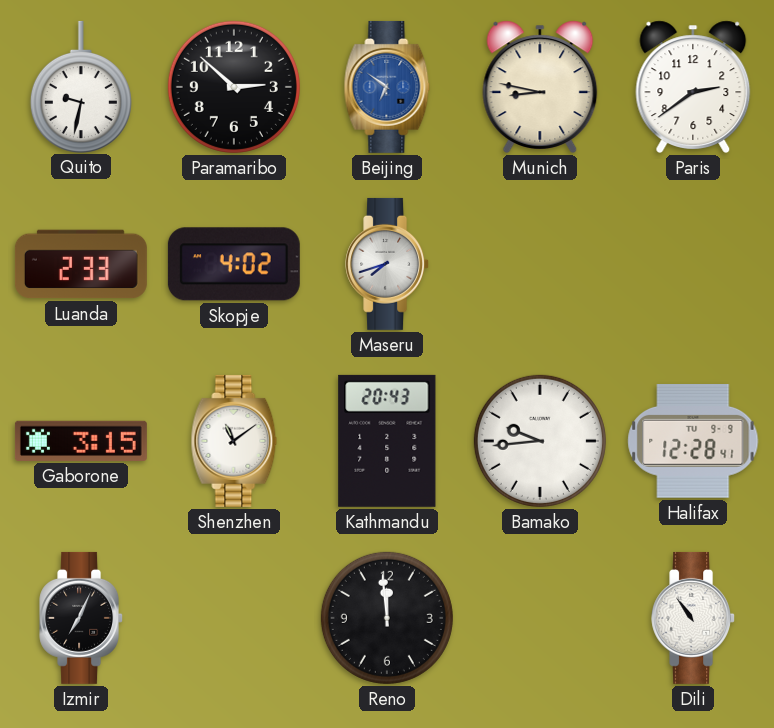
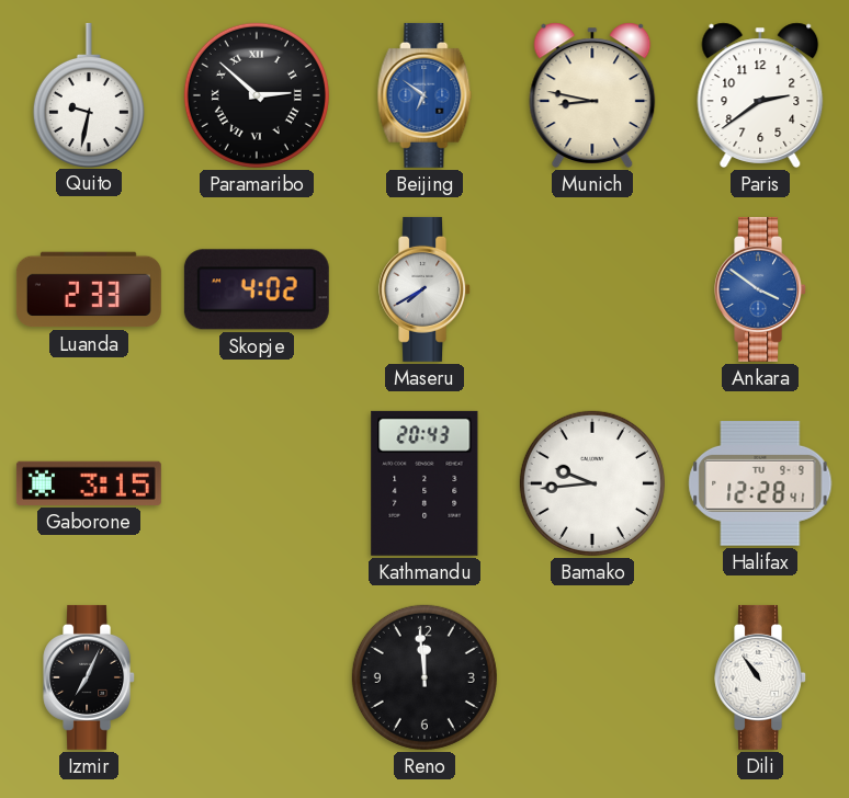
Paramaribo numerals: Arabic -> Roman (257, 95)
Maseru: 7:42 -> 7:40 (426, 289)
Ankara: none -> 3:51 (761, 289)
Shenzhen: 11:09 -> none (234, 441)
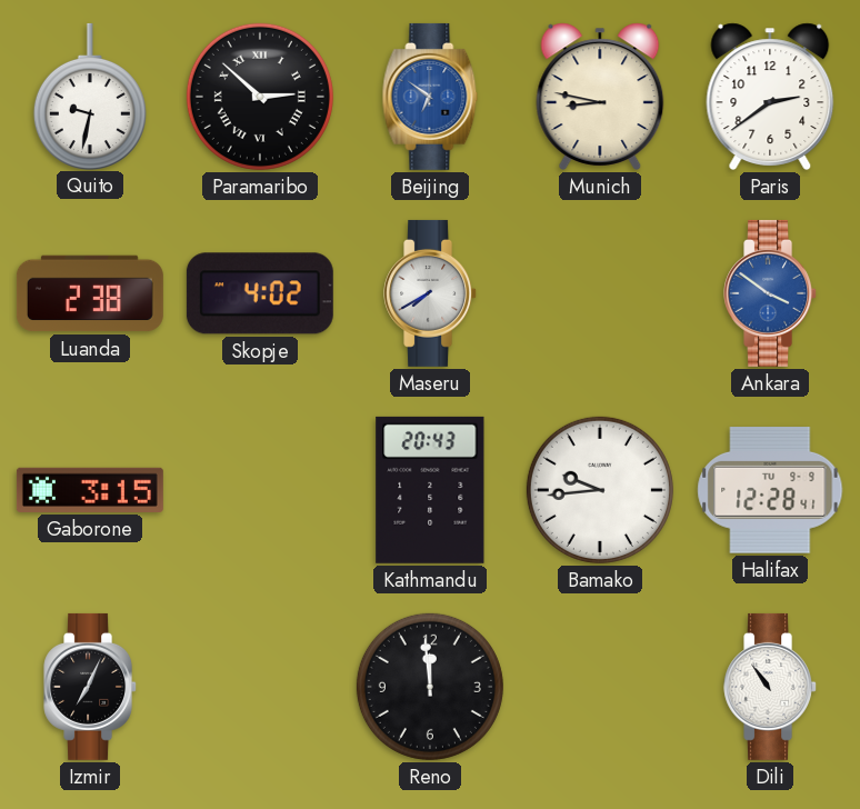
Luanda: 2:33 -> 2:38 (90, 293)
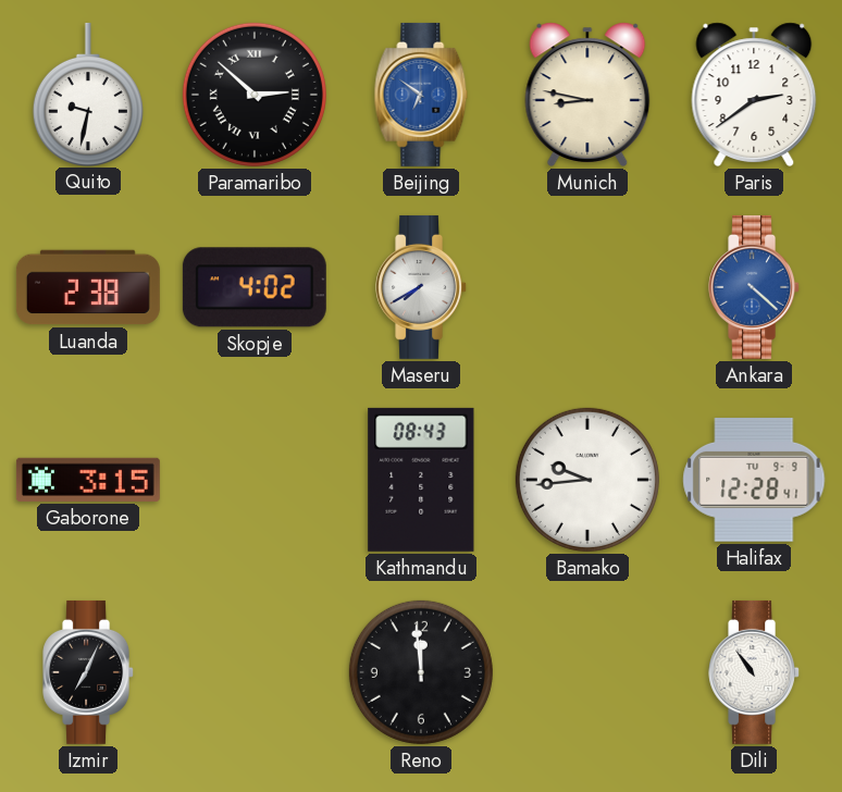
Ankara: 3:51 -> 4:22 (755, 287)
Kathmandu: 20:43 -> 08:43 (421, 480)
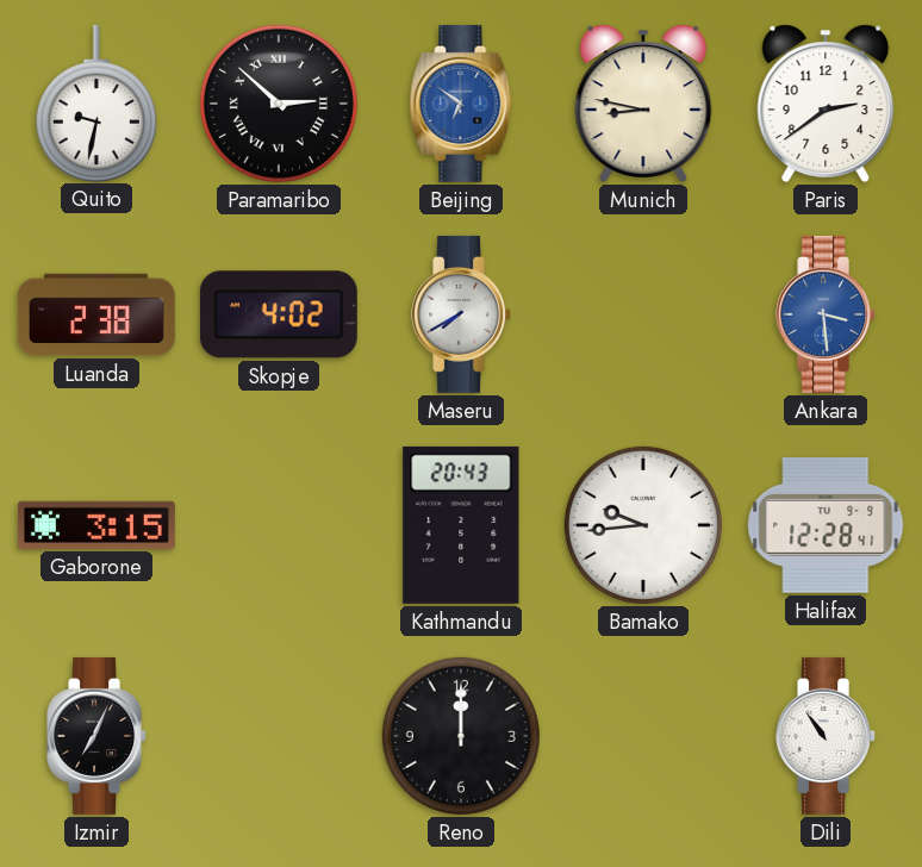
Ankara: 4:22 -> 3:29 (827, 314)
Kathmandu: 08:43 -> 20:43 (461, 525)
Reno: 11:59 -> 12:00 (461, 736)
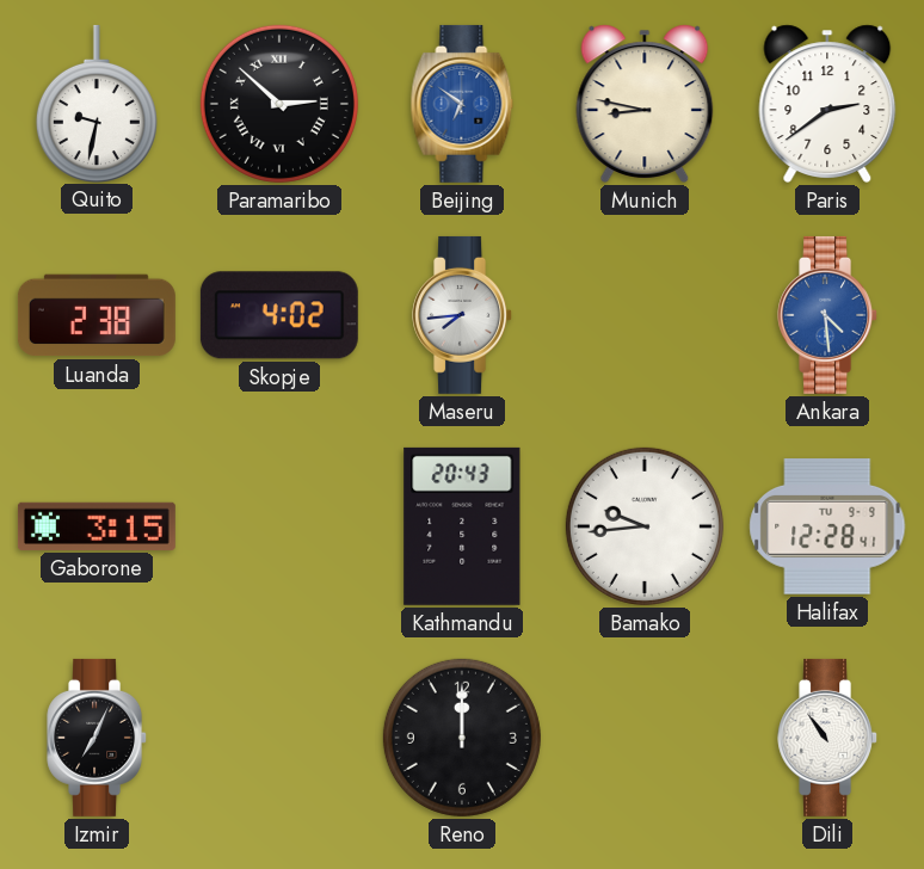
Maseru: 7:40 -> 7:44 (463, 315)
Ankara: 3:29 -> 4:29 (828, 315)
